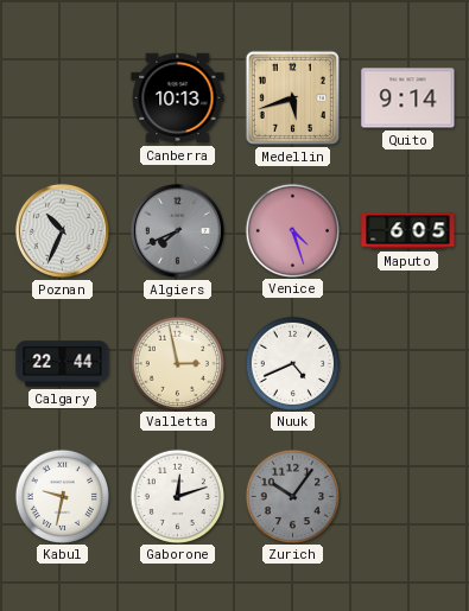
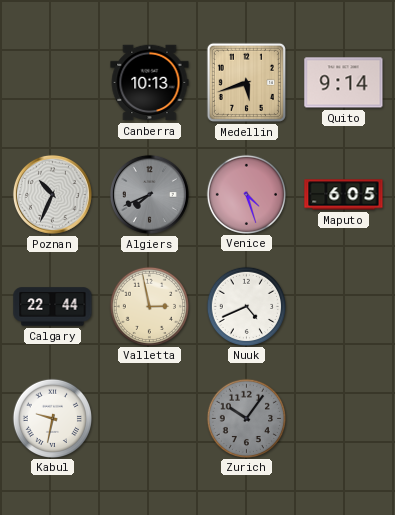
Gaborone: 12:12 -> none (177, 496)
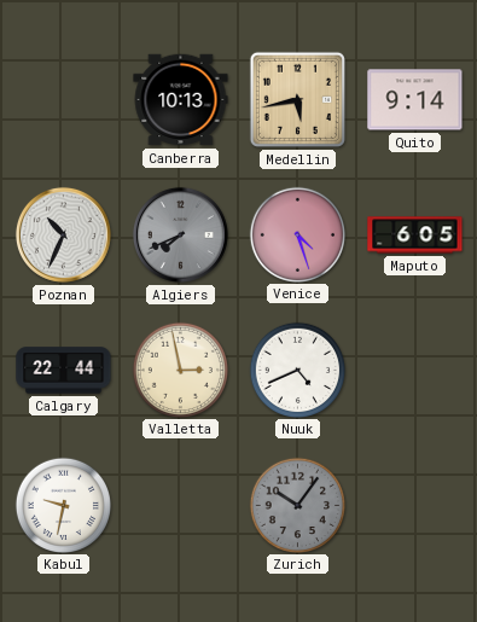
Medellin: 5:42 -> 5:43 (297, 99)
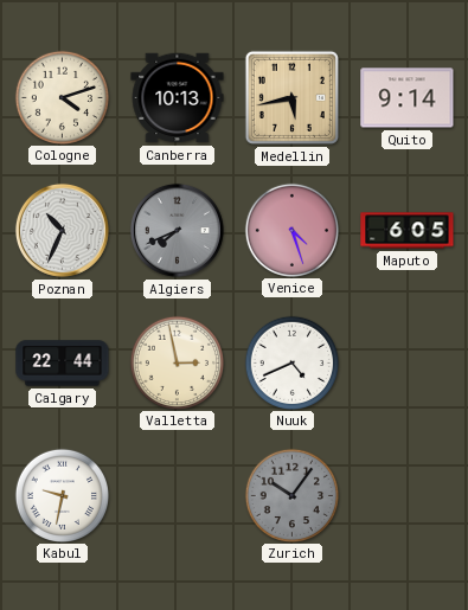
Cologne: none -> 4:12 (62, 97)
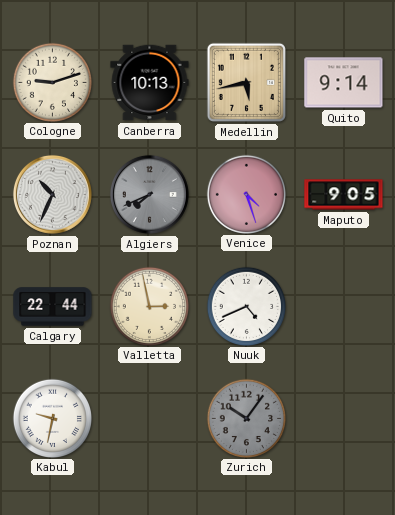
Cologne: 4:12 -> 9:12 (52, 82)
Maputo: 6:05 -> 9:05 (344, 195)
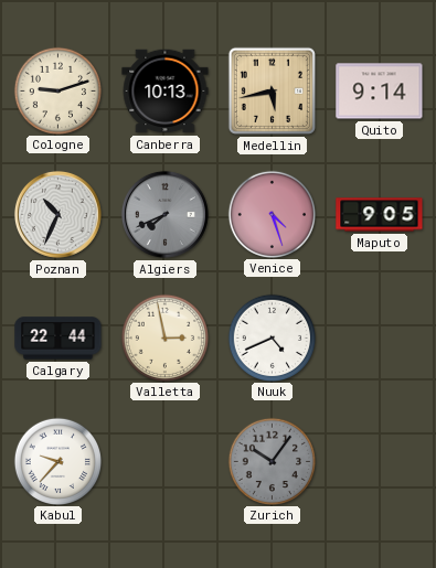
Kabul: 9:32 -> 9:37 (57, 461)
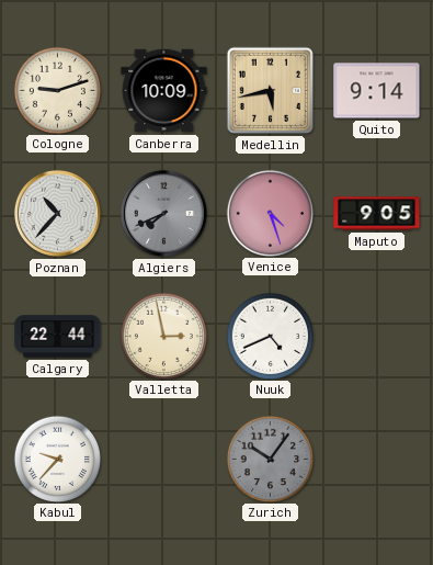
Canberra: 10:13 -> 10:09 (164, 91)
Poznan: 10:34 -> 10:37 (57, 213)
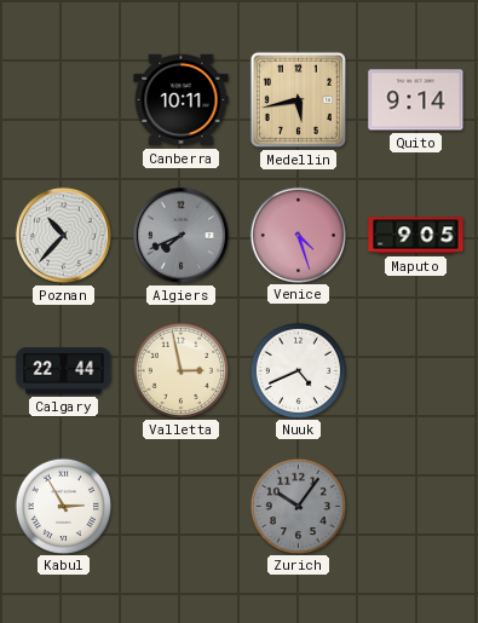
Cologne: 9:12 -> none (57, 90)
Canberra: 10:09 -> 10:11 (182, 100)
Kabul: 9:37 -> 2:55 (63, 506)
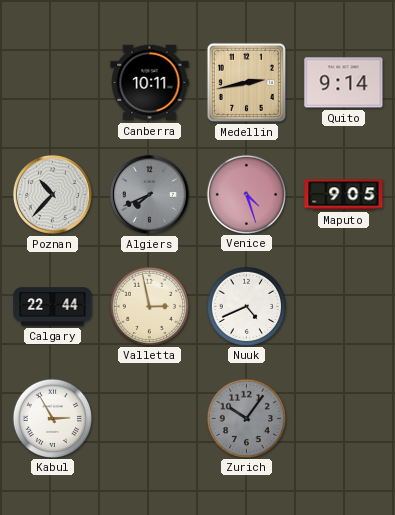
Medellin: 5:43 -> 2:43 (246, 82)
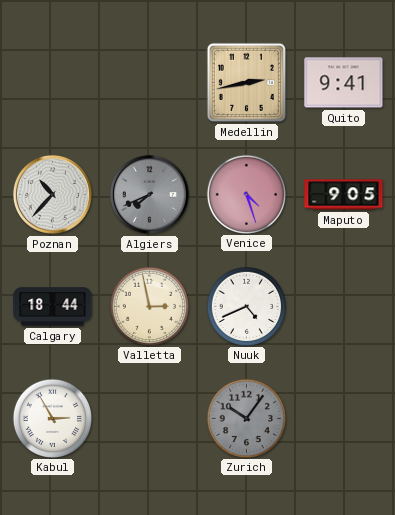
Canberra: 10:11 -> none (150, 83)
Quito: 9:14 -> 9:41 (344, 83)
Calgary: 22:44 -> 18:44 (53, 307)
